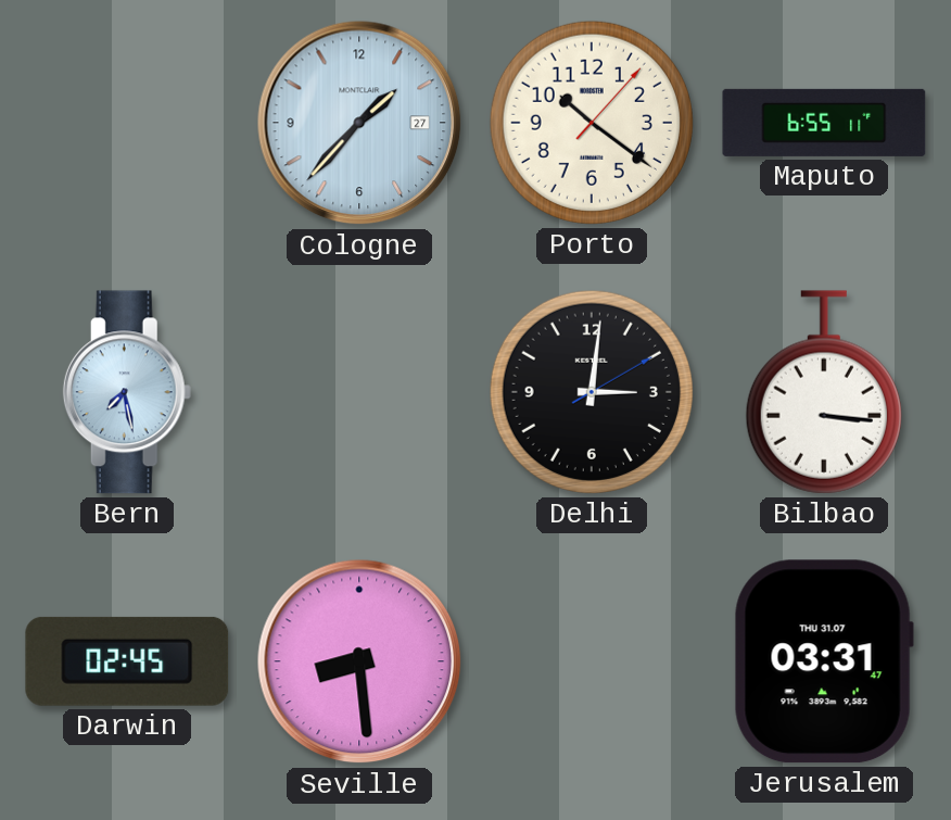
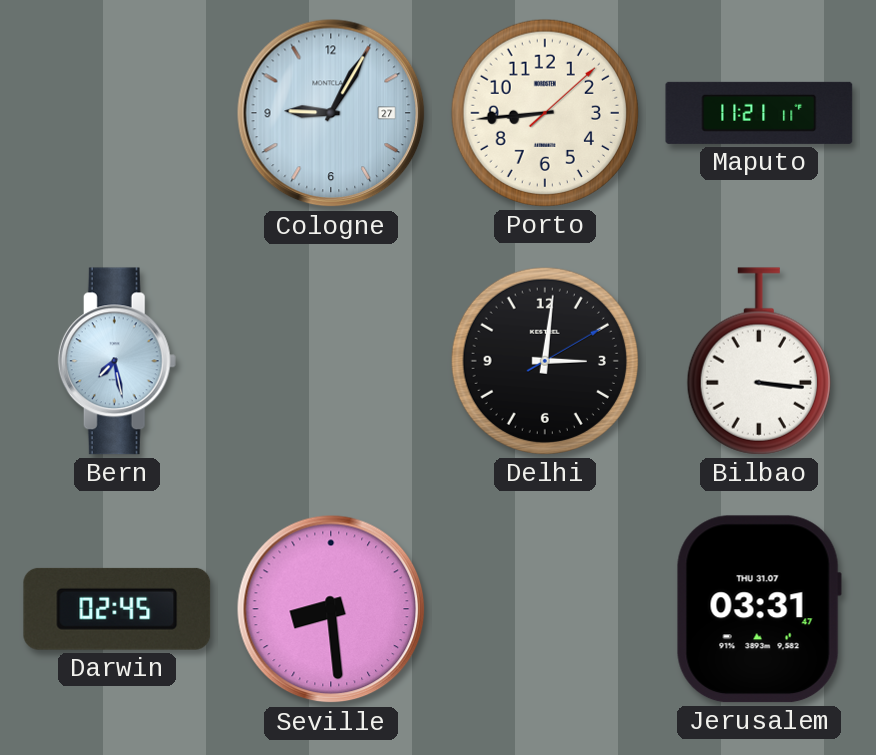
Cologne: 1:37 -> 9:05 (331, 113)
Porto: 10:21 -> 8:44 (545, 113)
Maputo: 6:55 -> 11:21 (759, 113)
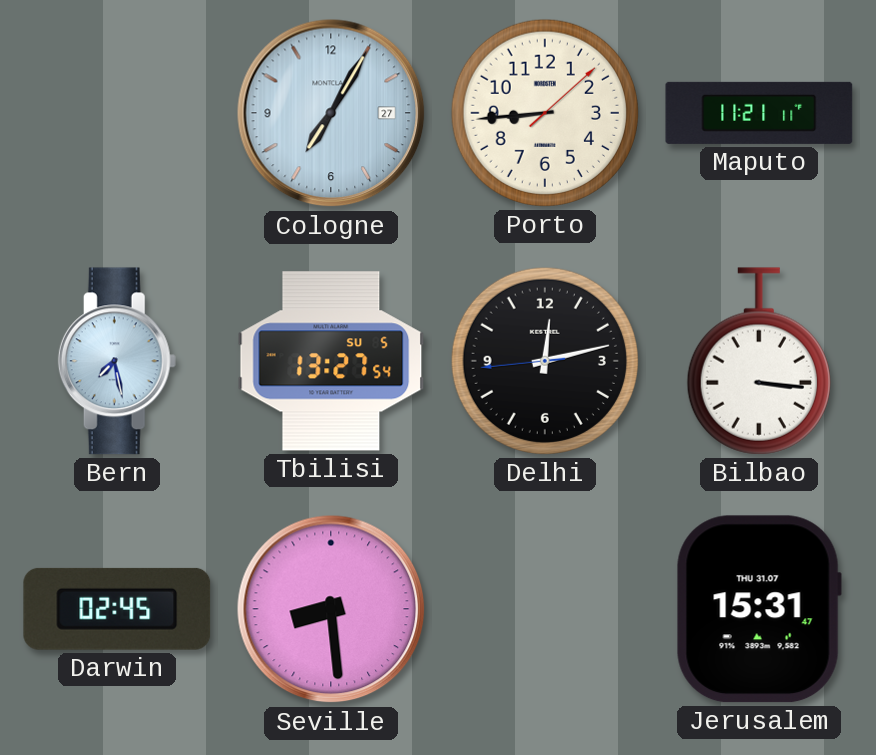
Cologne: 9:05 -> 7:05 (331, 113)
Tbilisi: none -> 13:27 (331, 361)
Delhi: 3:01 -> 12:12 (545, 361)
Jerusalem: 03:31 -> 15:31 (759, 609)
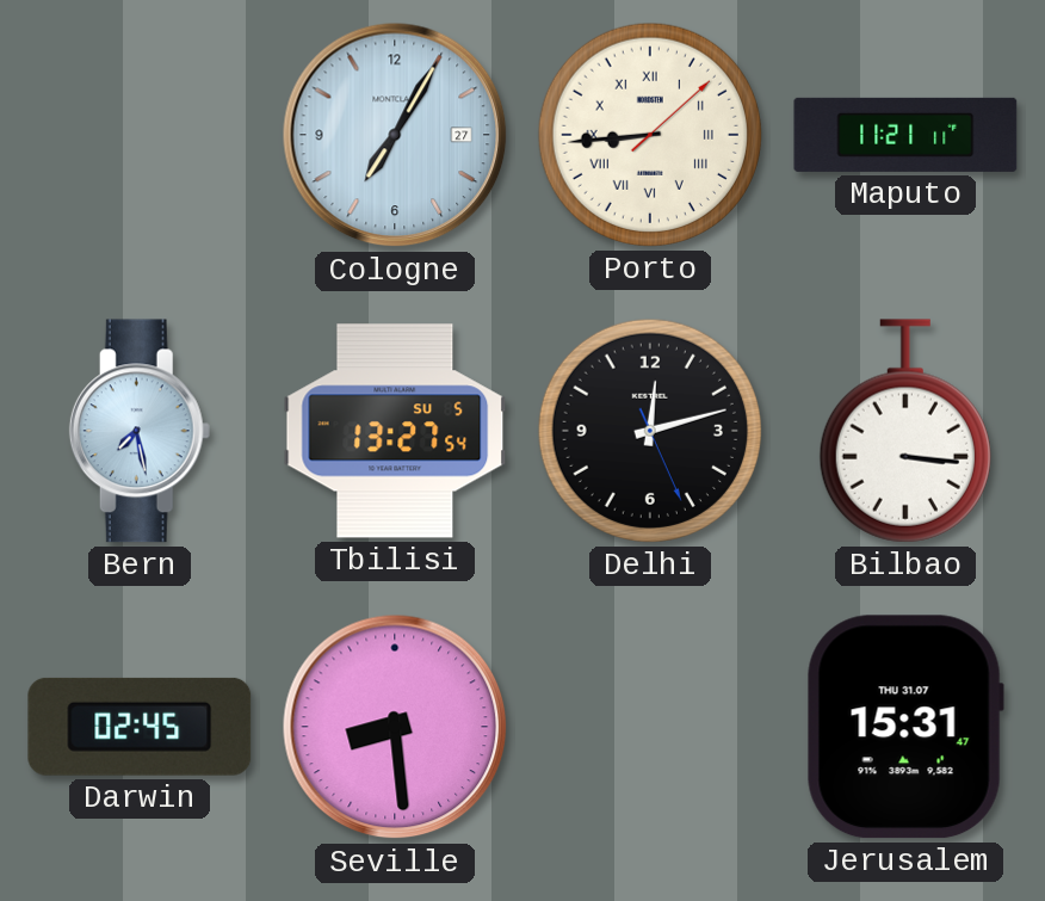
Porto numerals: Arabic -> Roman (650, 135)
Delhi: 12:12:44 -> 12:12:26 (650, 431)
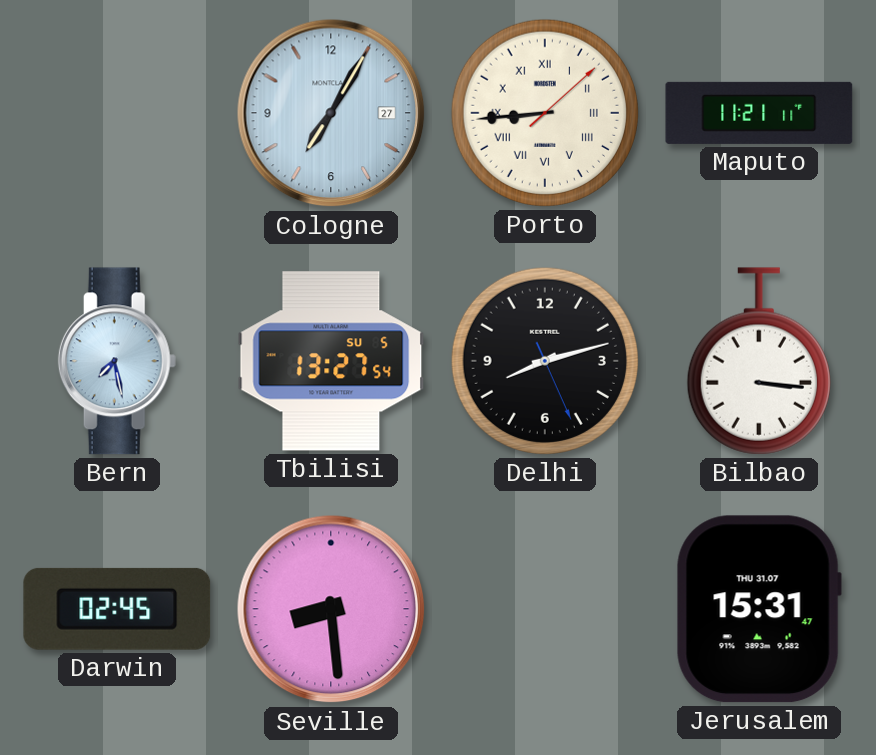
Delhi: 12:12 -> 8:12 (545, 361)
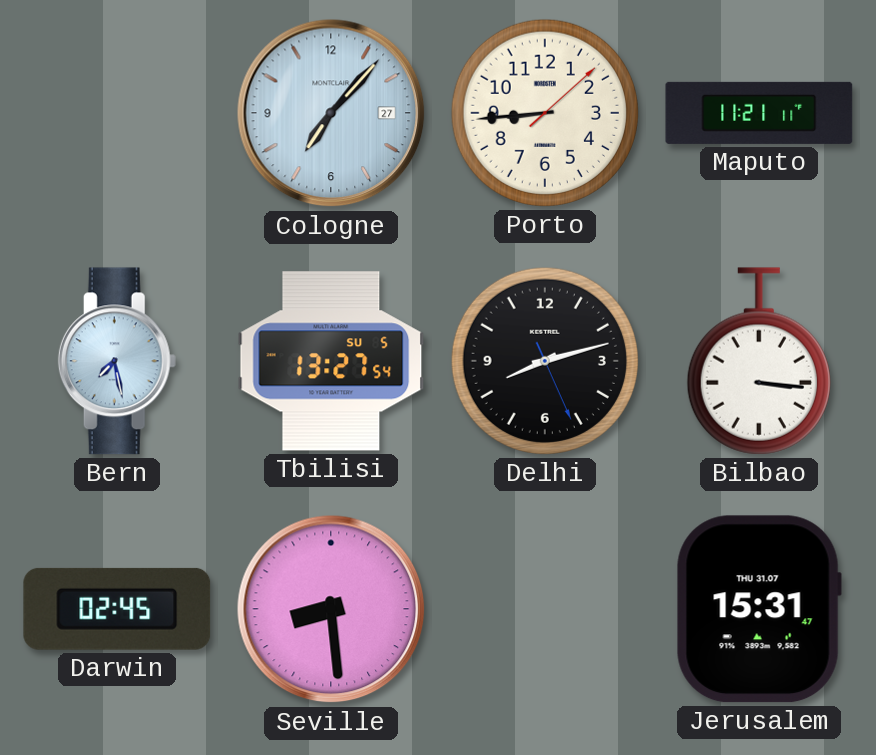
Cologne: 7:05 -> 7:07 (331, 113)
Porto numerals: Roman -> Arabic (545, 113)
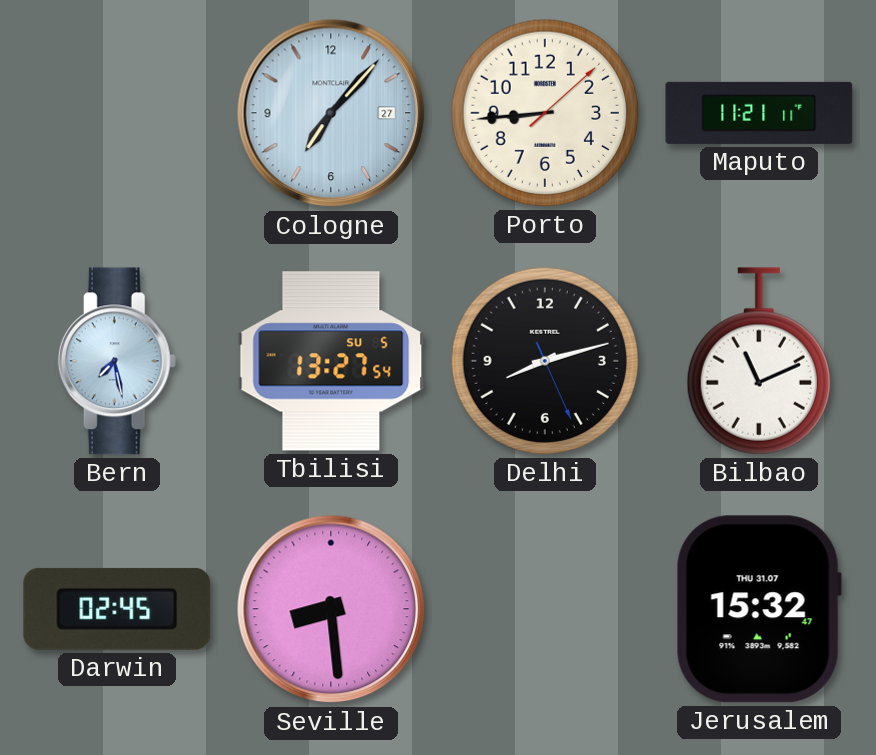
Bilbao: 3:16 -> 11:11 (759, 361)
Jerusalem: 15:31 -> 15:32 (759, 609)
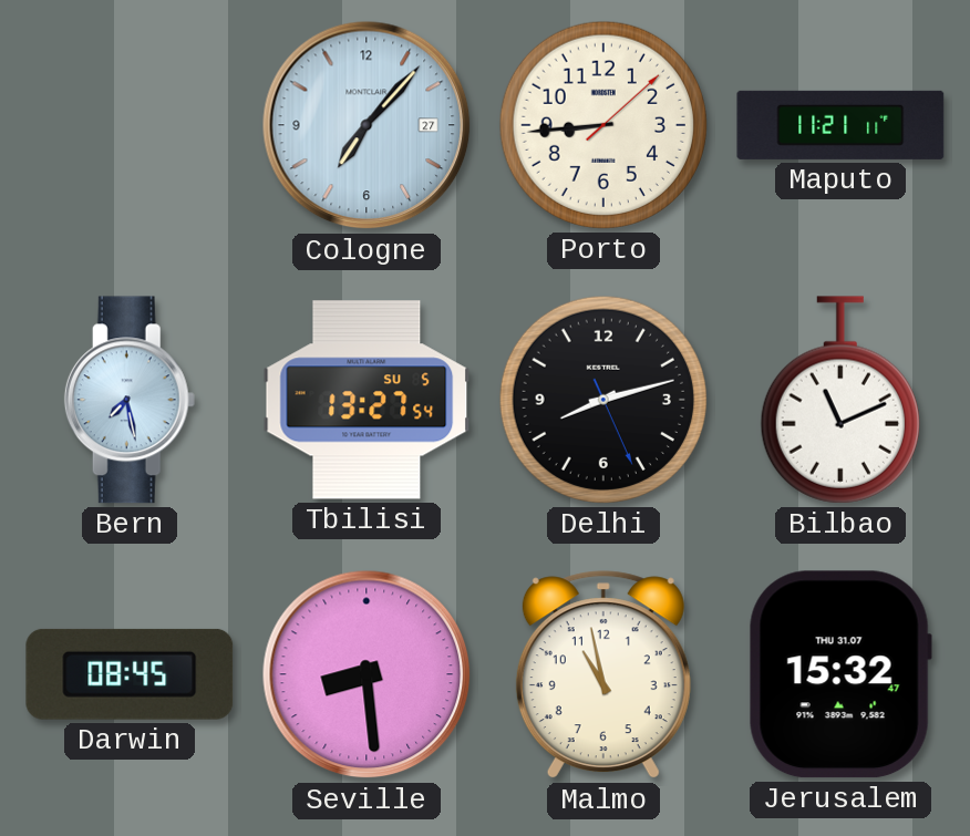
Darwin: 02:45 -> 08:45 (130, 674)
Malmo: none -> 10:58 (603, 675)
